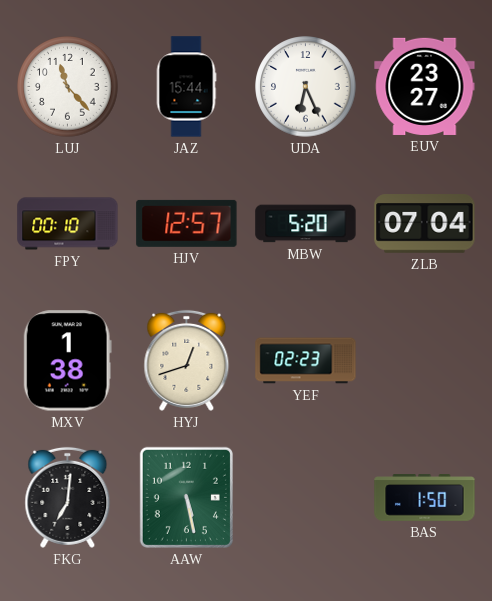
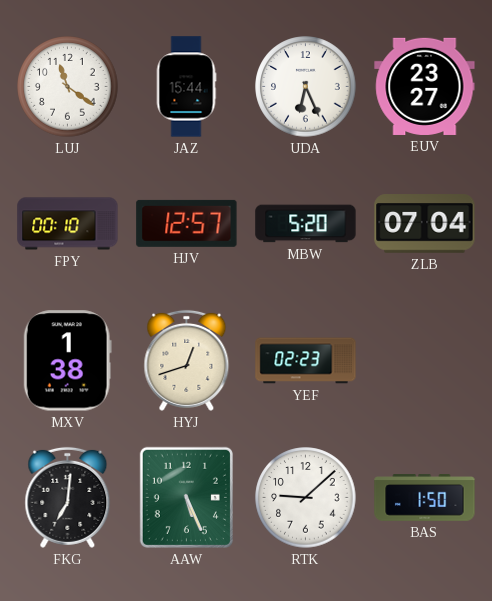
LUJ: 11:23 -> 11:21 (68, 87)
AAW: 5:28 -> 5:26 (186, 497)
RTK: none -> 9:08 (306, 498)
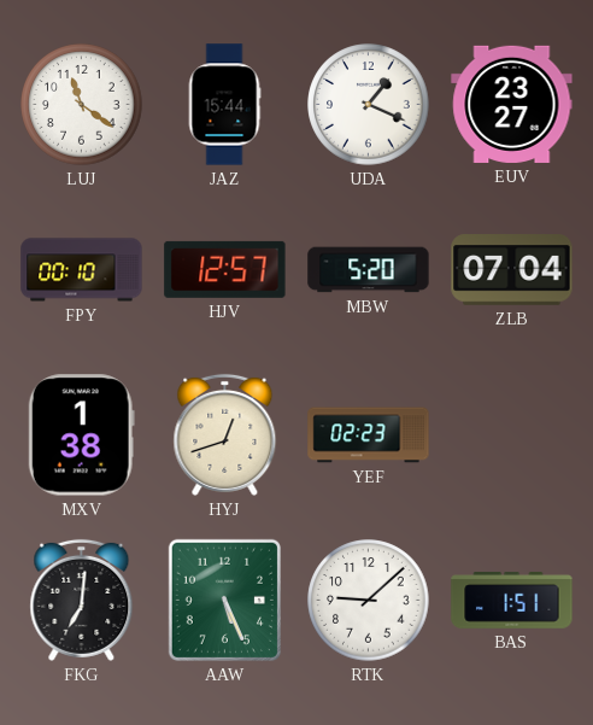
UDA: 6:26 -> 1:19 (369, 105)
BAS: 1:50 -> 1:51 (512, 601)
